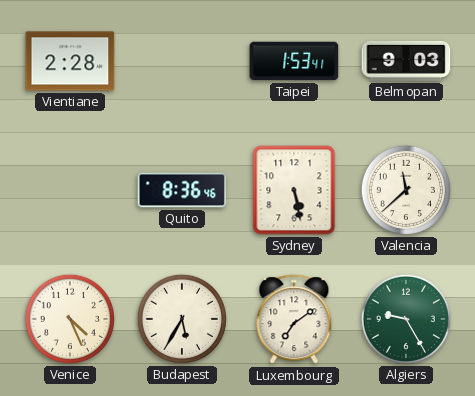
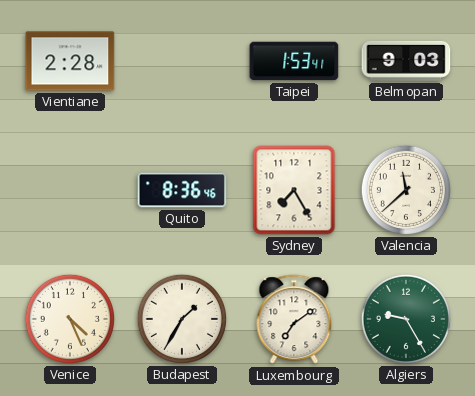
Sydney: 5:28 -> 7:25 (294, 190)
Budapest: 5:35 -> 1:35 (182, 319)
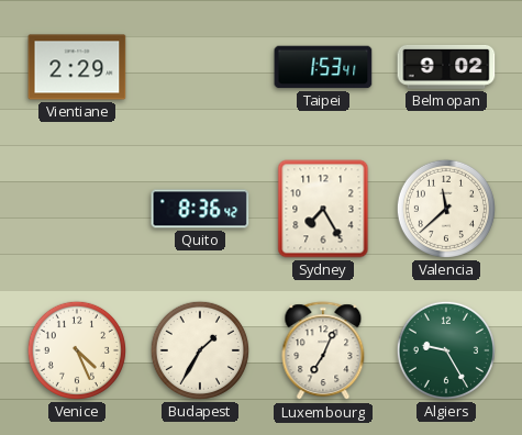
Vientiane: 2:28 -> 2:29 (77, 67)
Belmopan: 9:03 -> 9:02 (446, 67)
Quito: 8:36:46 -> 8:36:42 (200, 209)
Luxembourg: 7:09 -> 7:04 (323, 352)
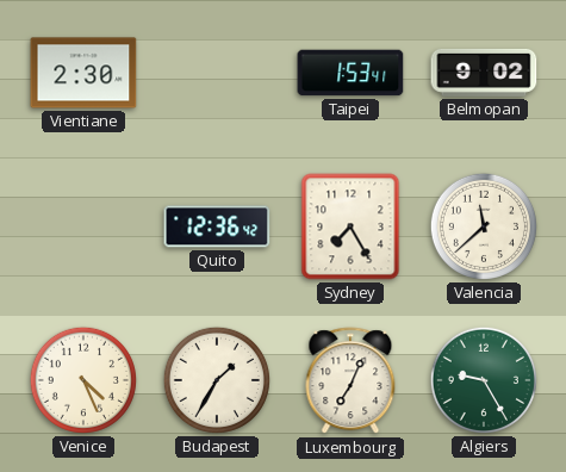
Vientiane: 2:29 -> 2:30 (83, 73)
Quito: 8:36 -> 12:36 (217, 226)
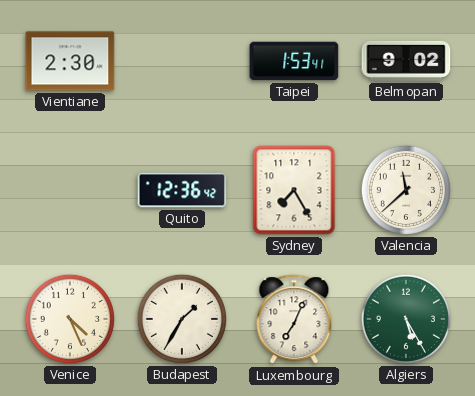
Algiers: 9:25 -> 5:25 (406, 319)
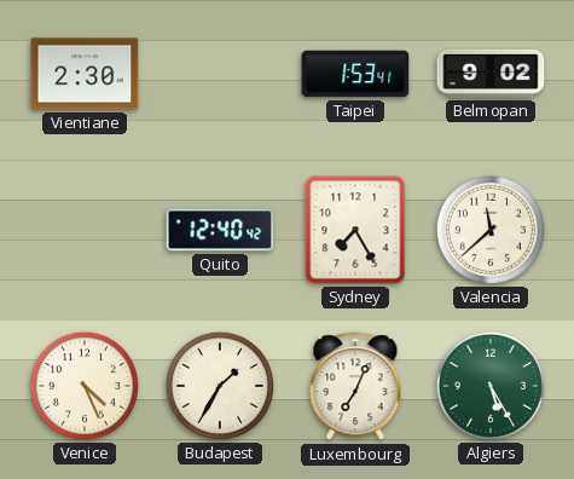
Quito: 12:36 -> 12:40 (220, 230)
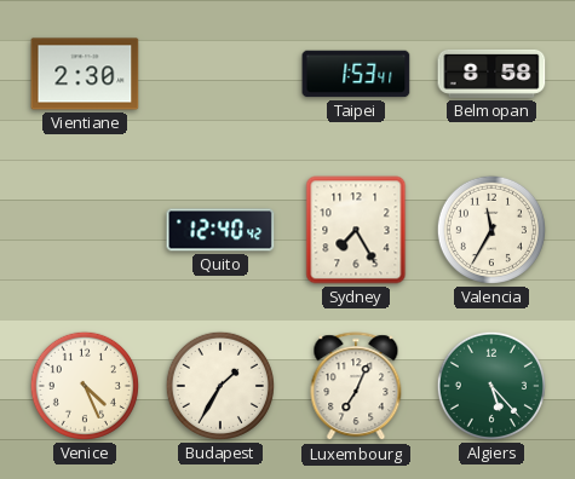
Belmopan: 9:02 -> 8:58 (491, 74)
Valencia: 11:38 -> 11:35 (491, 230)
Algiers: 5:25 -> 5:23 (491, 386)
